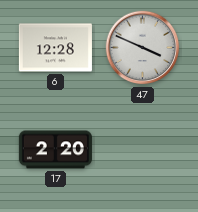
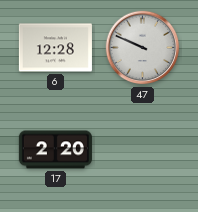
47: 3:49 -> 9:49 (143, 48)
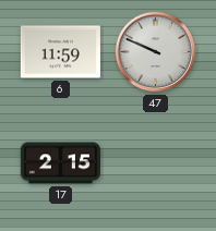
6: 12:28 -> 11:59 (60, 52)
17: 2:20 -> 2:15 (60, 163)
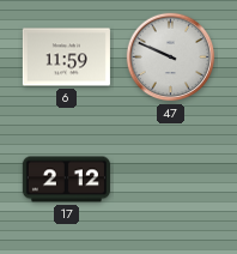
17: 2:15 -> 2:12 (66, 180)
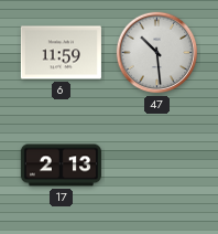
47: 9:49 -> 10:29 (157, 53)
17: 2:12 -> 2:13 (61, 166)
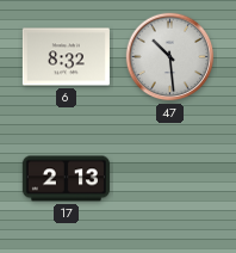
6: 11:59 -> 8:32 (66, 57)
